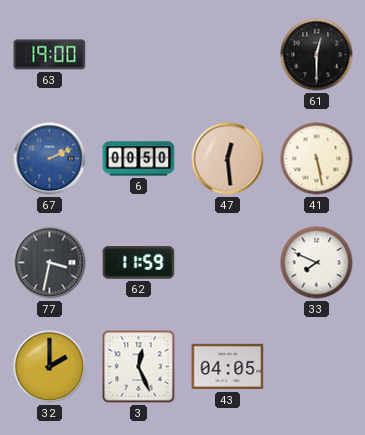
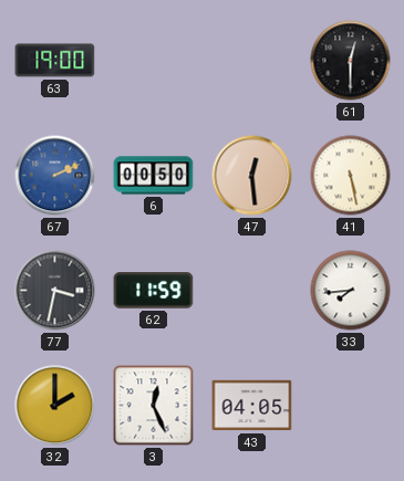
33: 7:49 -> 7:44 (351, 291)
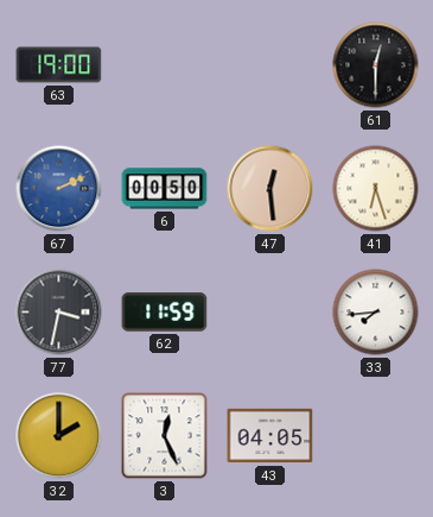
41: 5:28 -> 6:27 (376, 189)
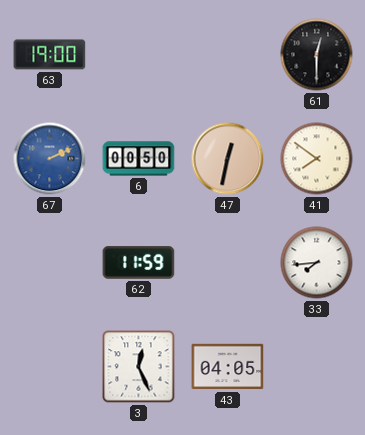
47: 12:29 -> 12:32 (228, 159)
41: 6:27 -> 7:51 (317, 159)
77: 3:32 -> none (59, 313)
32: 2:00 -> none (59, 436)
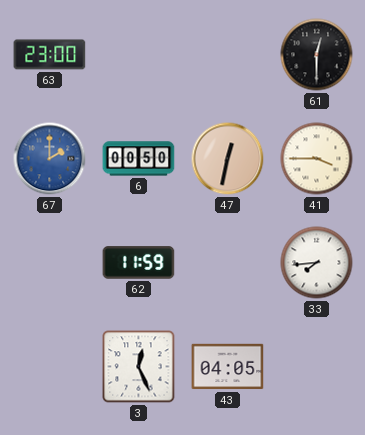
63: 19:00 -> 23:00 (50, 55)
67: 2:11 -> 2:00 (50, 159)
41: 7:51 -> 3:45 (317, 159)
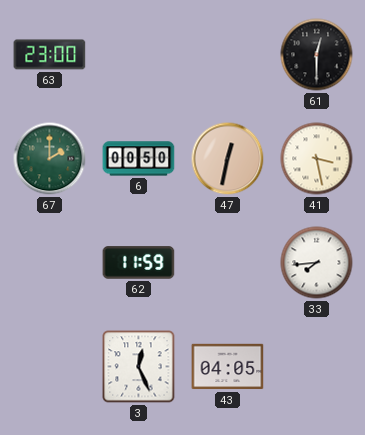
67 dial: blue -> green (50, 159)
41: 3:45 -> 3:28 (317, 159)
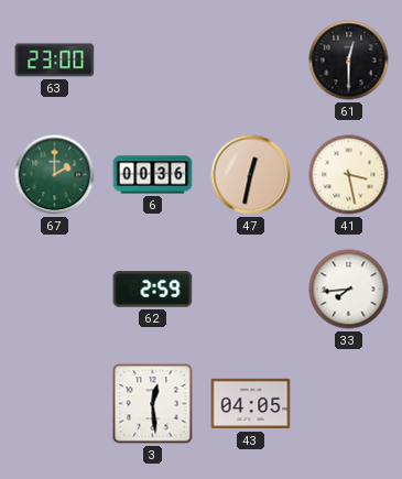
6: 00:50 -> 00:36 (153, 175)
62: 11:59 -> 2:59 (153, 290)
3: 12:26 -> 12:29 (153, 404)
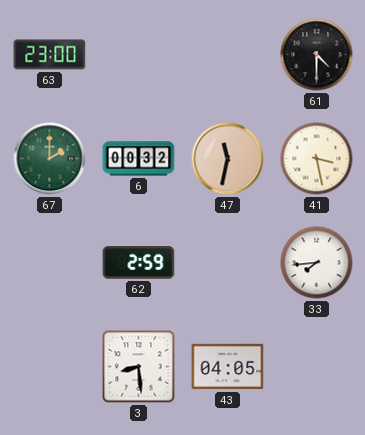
61: 12:30 -> 4:30 (317, 55)
6: 00:36 -> 00:32 (139, 159)
47: 12:32 -> 11:32 (228, 159)
3: 12:29 -> 8:29 (139, 367)
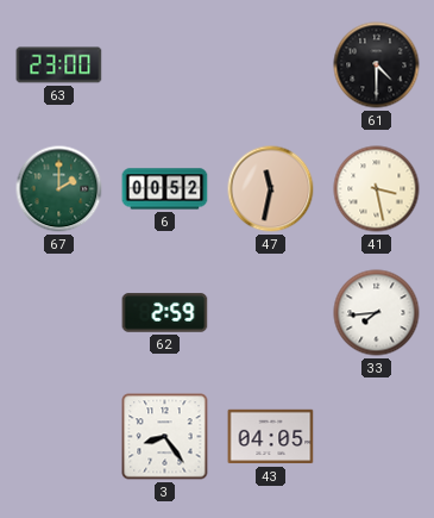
6: 00:32 -> 00:52 (165, 189)
3: 8:29 -> 8:24 (165, 437)
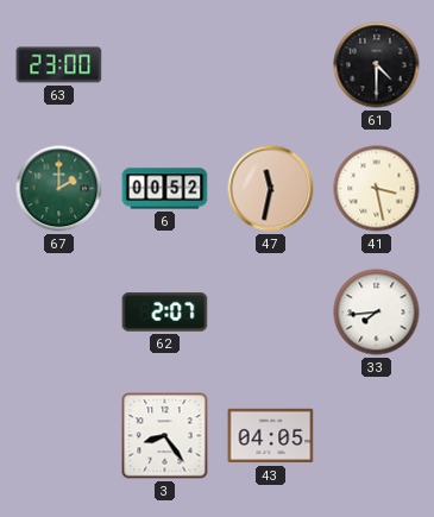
62: 2:59 -> 2:07 (165, 313)
